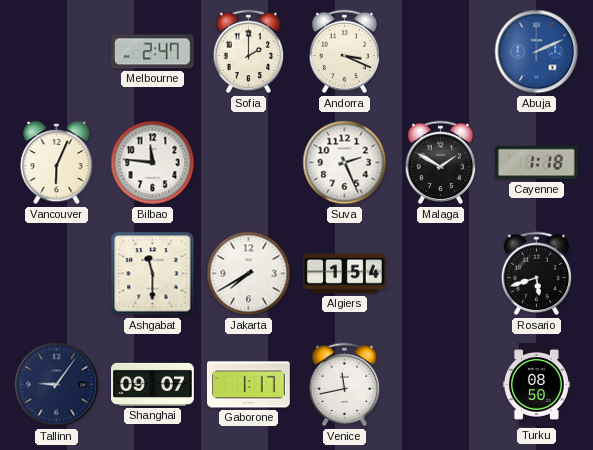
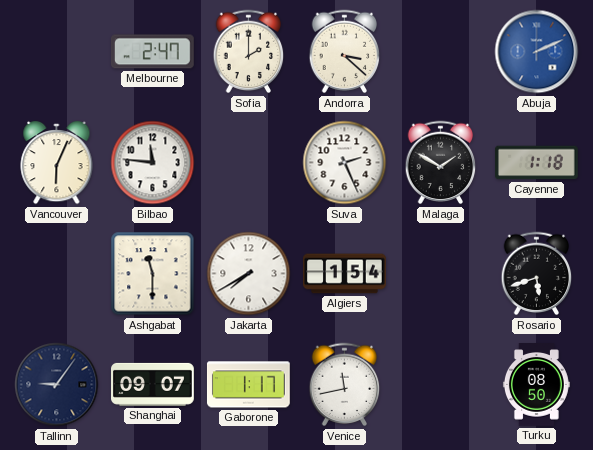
Andorra: 3:19 -> 3:22 (345, 52)
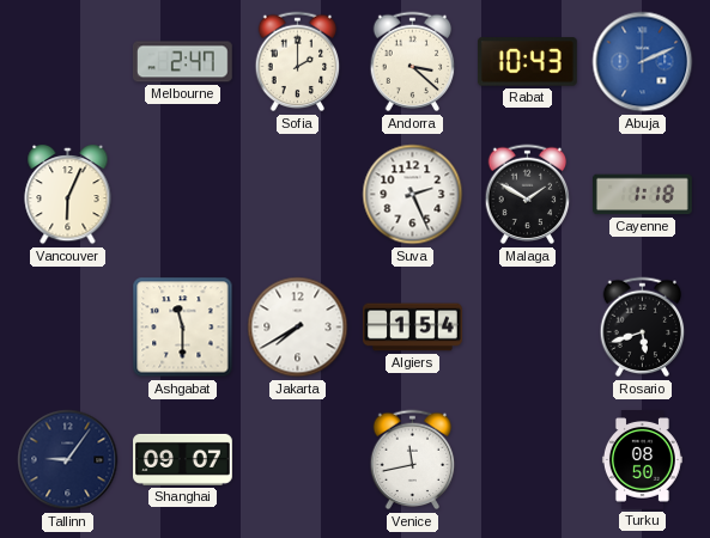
Rabat: none -> 10:43 (527, 62)
Bilbao: 11:46 -> none (153, 163)
Gaborone: 1:17 -> none (248, 385)
